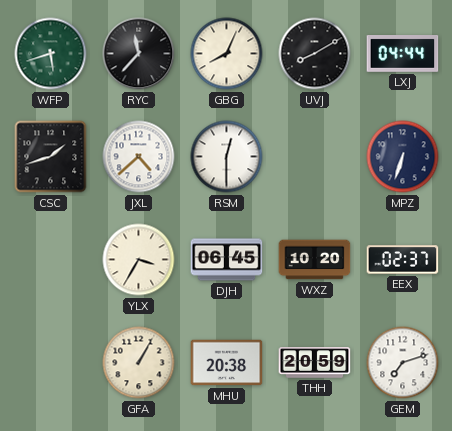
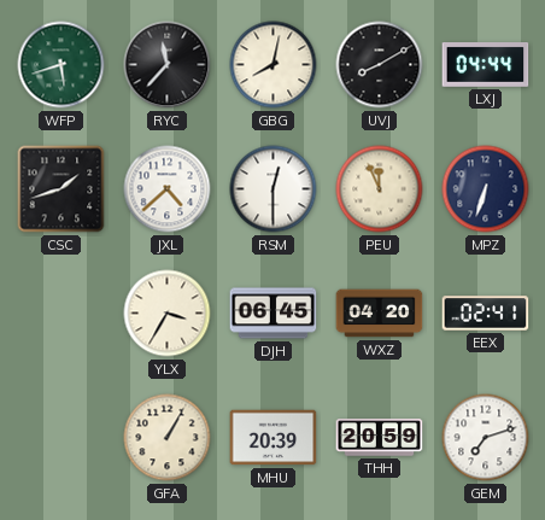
GBG: 8:04 -> 8:02 (274, 65)
PEU: none -> 11:56 (380, 189)
WXZ: 10:20 -> 04:20 (380, 314)
EEX: 02:37 -> 02:41 (486, 314)
MHU: 20:38 -> 20:39 (274, 438)
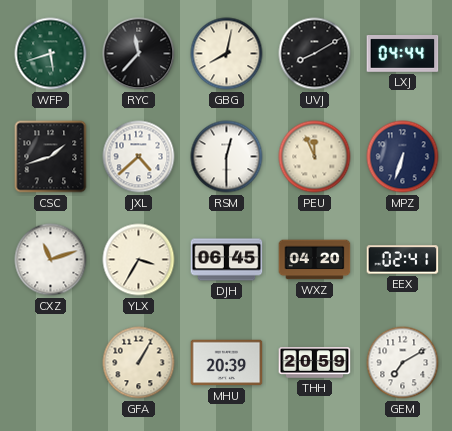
CXZ: none -> 11:12 (51, 260)
GEM: 7:12 -> 7:10 (403, 363)
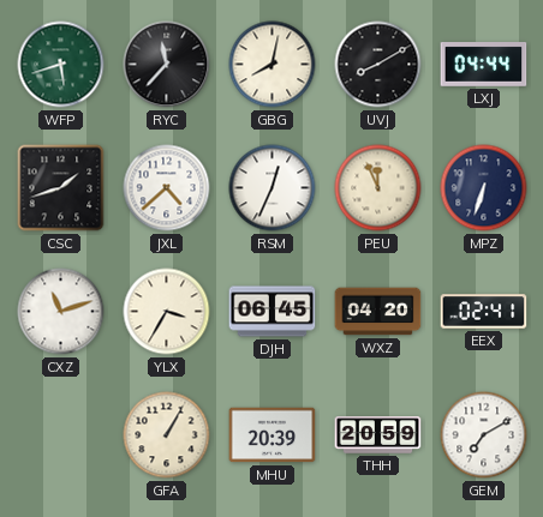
RSM: 12:30 -> 12:34 (273, 188)
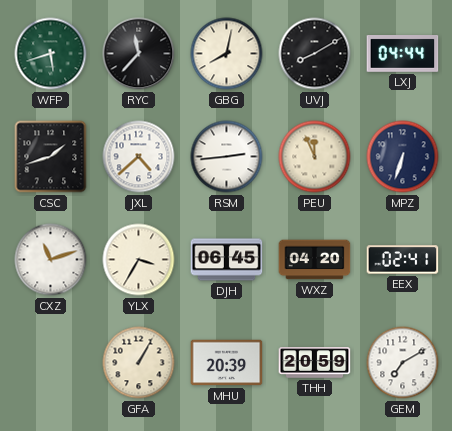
RSM: 12:34 -> 2:44 (227, 157)
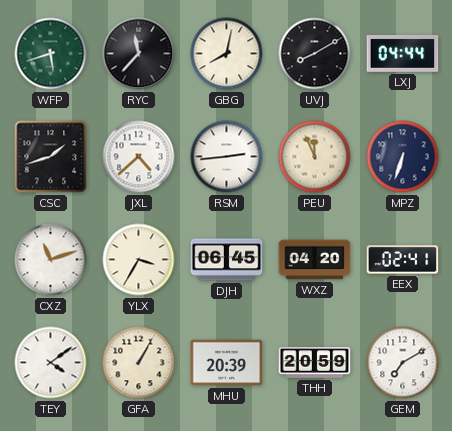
TEY: none -> 4:09 (51, 363)
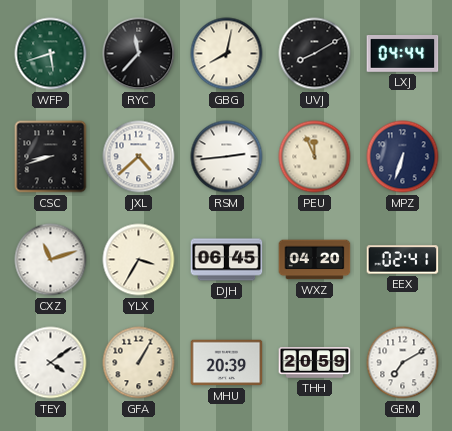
CSC: 1:42 -> 8:42 (51, 157)
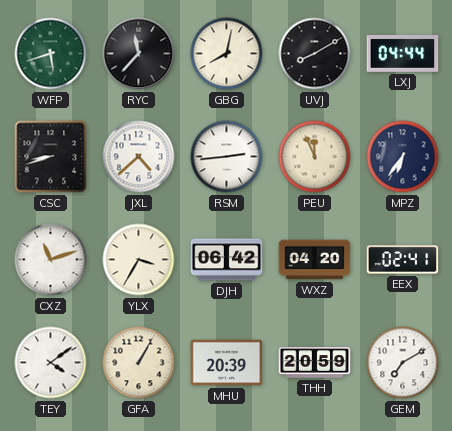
MPZ: 6:33 -> 6:36 (403, 157)
DJH: 06:45 -> 06:42 (227, 260)
